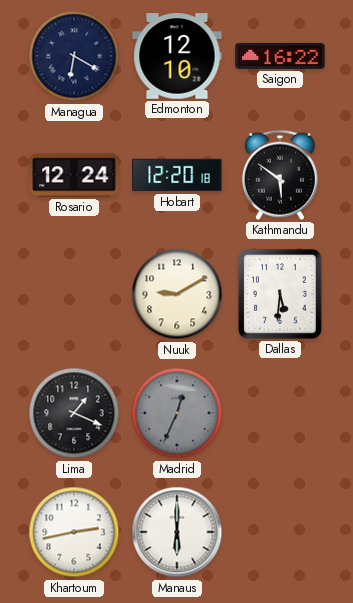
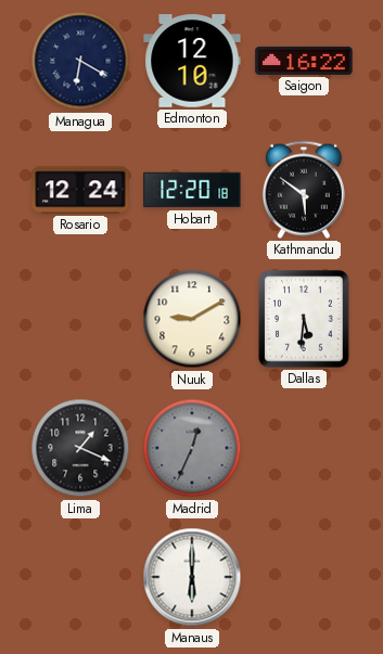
Khartoum: 2:43 -> none (74, 532)
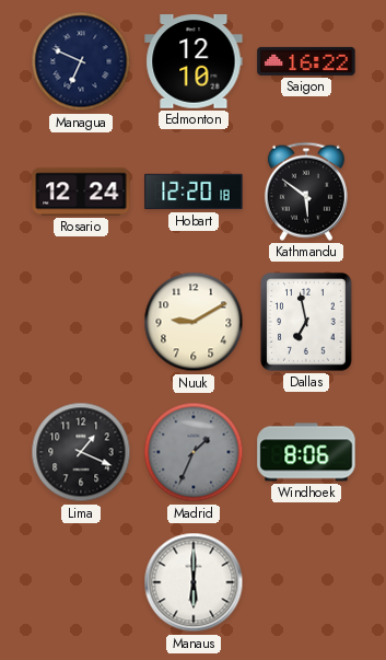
Managua: 6:20 -> 6:49 (81, 61)
Dallas: 5:31 -> 6:58 (306, 322)
Madrid: 12:34 -> 1:34 (194, 452)
Windhoek: none -> 8:06 (306, 452)
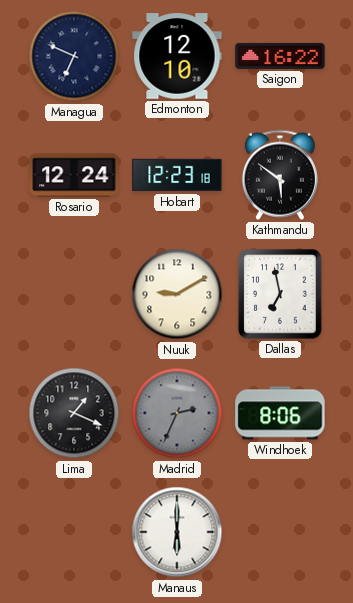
Hobart: 12:20 -> 12:23 (177, 175)
Madrid: 1:34 -> 2:34 (177, 413)
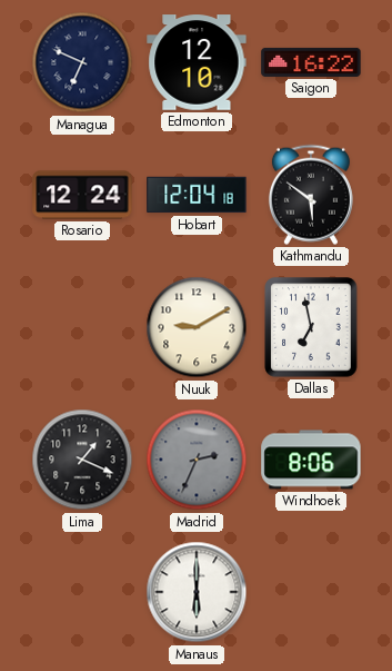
Hobart: 12:23 -> 12:04 (197, 195)
